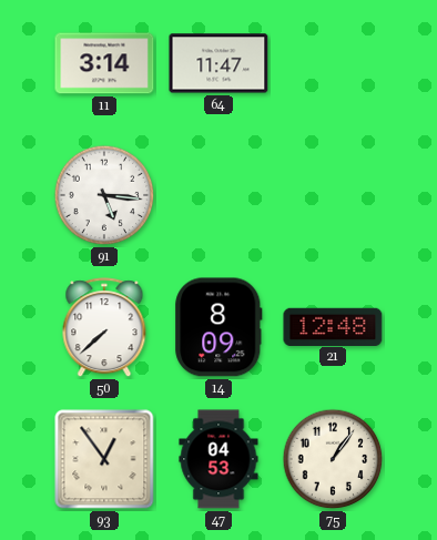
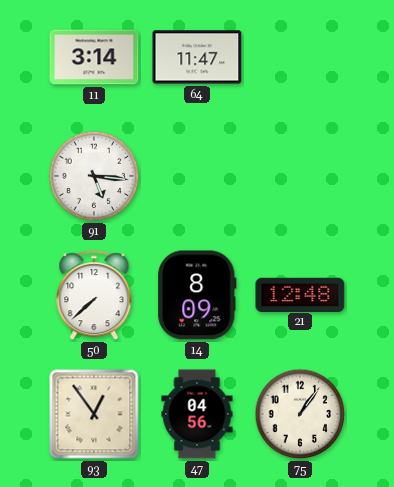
47: 04:53 -> 04:56 (197, 414)
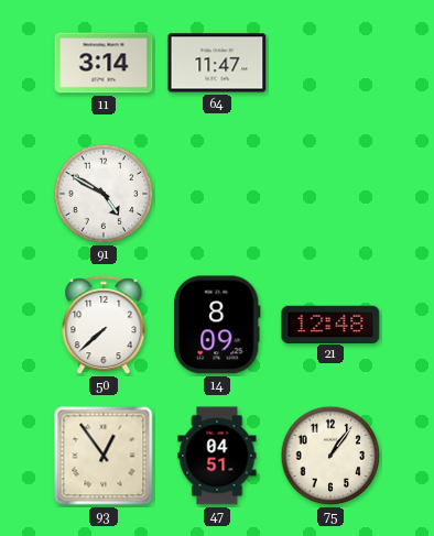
91: 5:16 -> 4:50 (104, 194)
47: 04:56 -> 04:51 (217, 456)
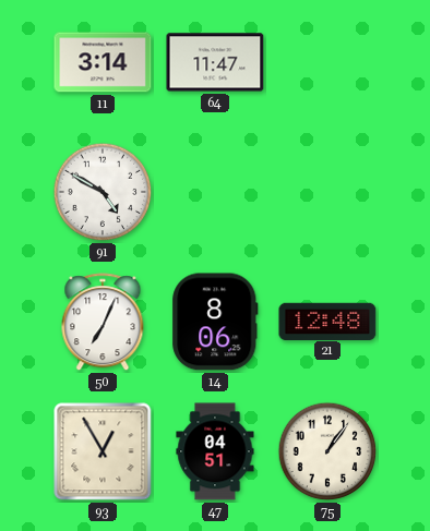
50: 7:38 -> 7:04 (103, 323)
14: 8:09 -> 8:06 (215, 322)
93: 12:54 -> 12:55 (103, 451)
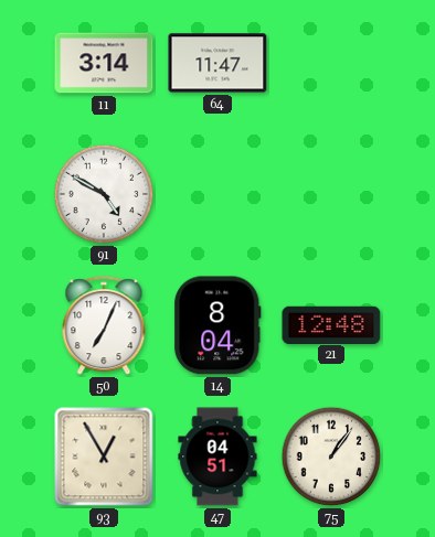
14: 8:06 -> 8:04 (217, 325)
